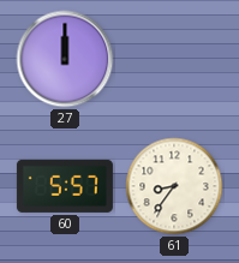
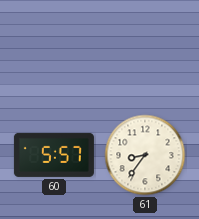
27: 12:00 -> none (65, 59)
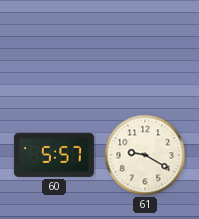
61: 8:36 -> 9:20 (145, 155)
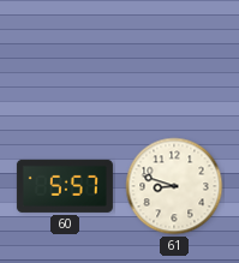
61: 9:20 -> 8:48 (174, 186)
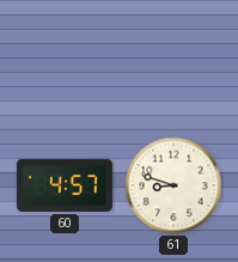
60: 5:57 -> 4:57 (65, 185)
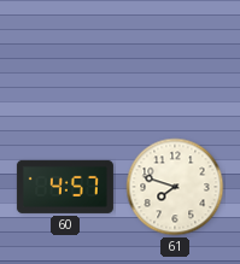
61: 8:48 -> 7:48 (175, 187)
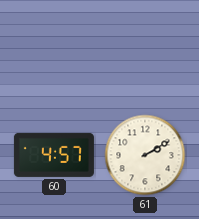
61: 7:48 -> 2:10 (145, 155)
